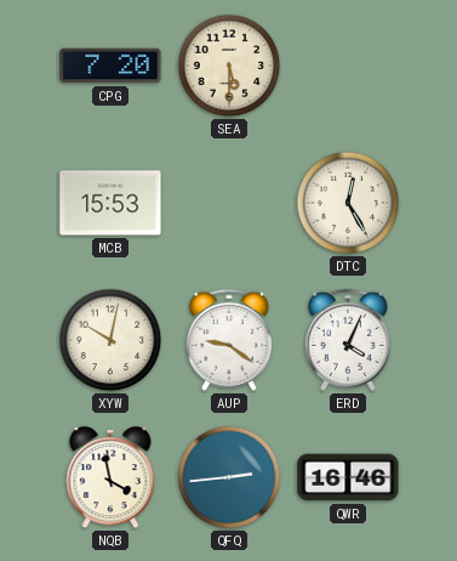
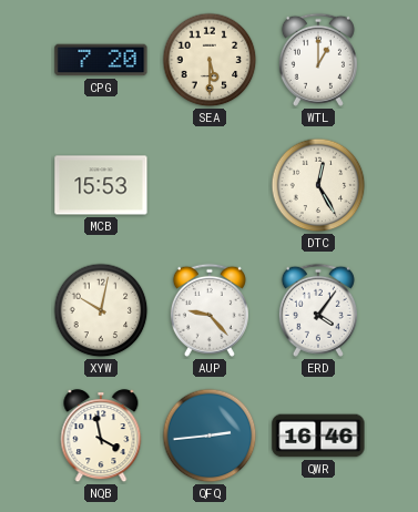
WTL: none -> 1:00 (318, 60)
AUP: 9:21 -> 9:23 (210, 310)
ERD: 4:04 -> 4:06 (318, 310)
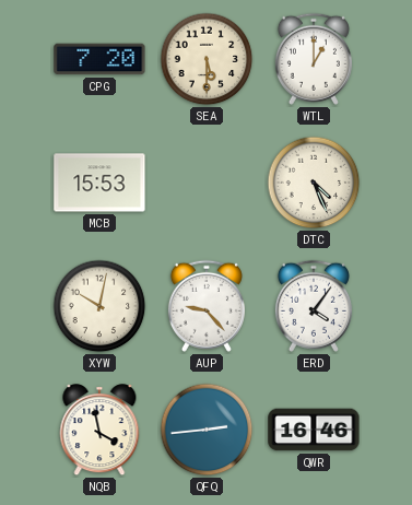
DTC: 12:25 -> 4:26 (314, 183)
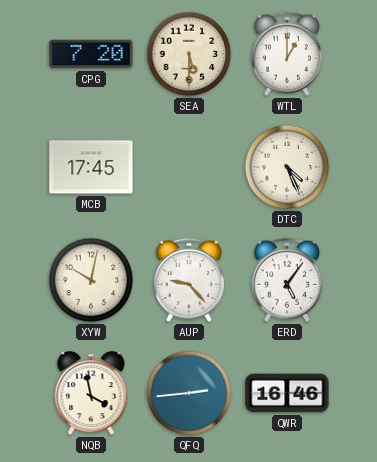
MCB: 15:53 -> 17:45 (91, 167)
ERD: 4:06 -> 5:06 (287, 280)
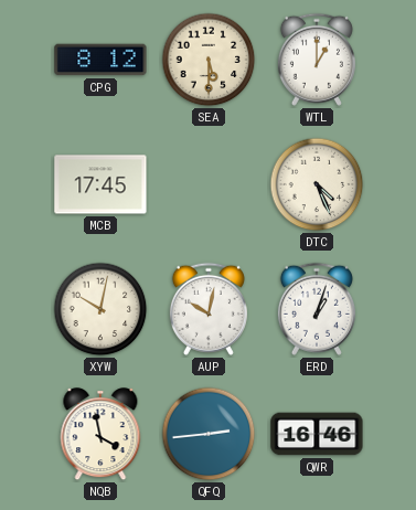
CPG: 7:20 -> 8:12 (100, 60)
AUP: 9:23 -> 10:02 (209, 309)
ERD: 5:06 -> 1:03 (317, 309)
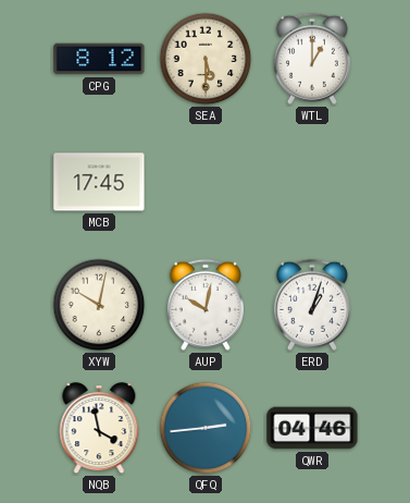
DTC: 4:26 -> none (317, 184)
QWR: 16:46 -> 04:46 (312, 428)
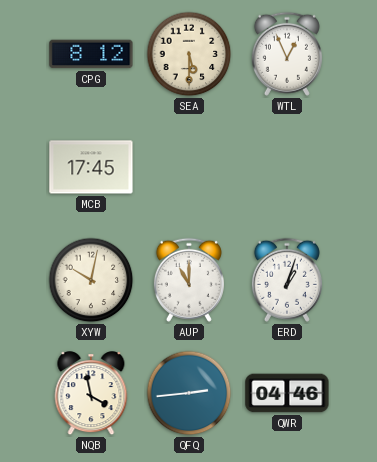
WTL: 1:00 -> 12:56 (287, 54)
AUP: 10:02 -> 11:00 (189, 280)
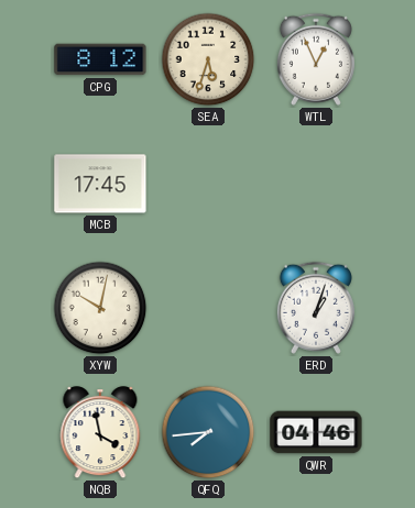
SEA: 5:30 -> 5:33 (208, 59)
AUP: 11:00 -> none (189, 280)
QFQ: 2:44 -> 7:44 (208, 432)
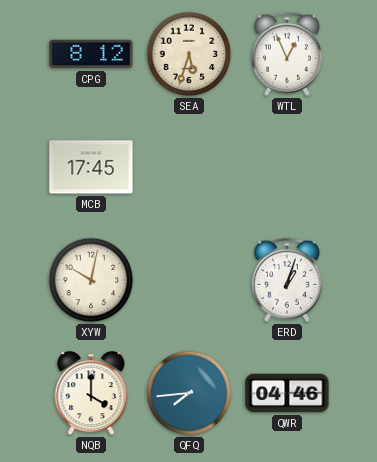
NQB: 3:58 -> 4:00 (91, 394)
